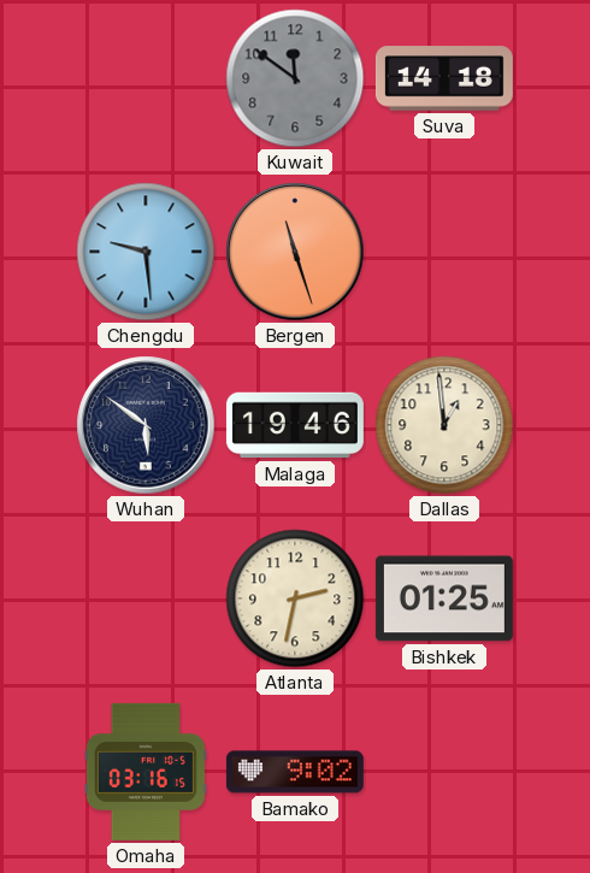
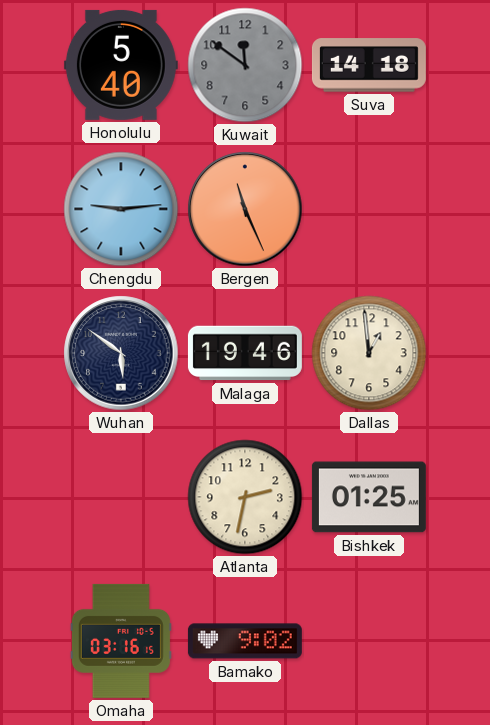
Honolulu: none -> 5:40 (121, 65)
Chengdu: 9:29 -> 9:14 (121, 209)
Bergen: 11:27 -> 11:26 (245, 209)
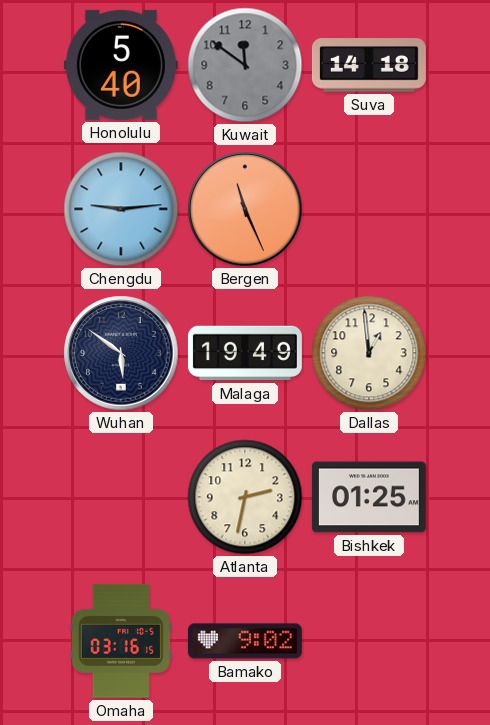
Malaga: 19:46 -> 19:49 (245, 353)
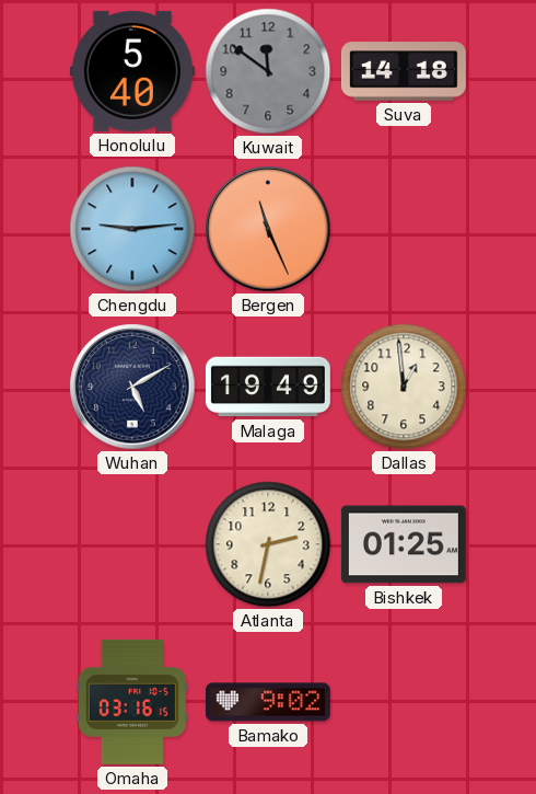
Wuhan: 5:51 -> 5:10 (132, 387)
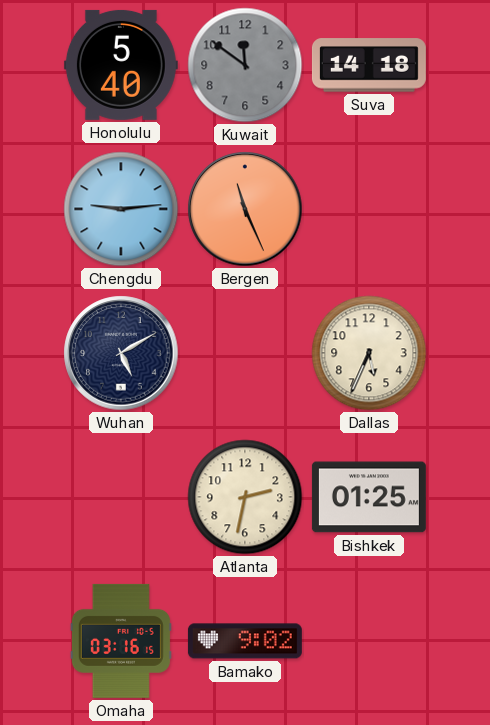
Malaga: 19:49 -> none (268, 387)
Dallas: 12:59 -> 5:34 (369, 353)
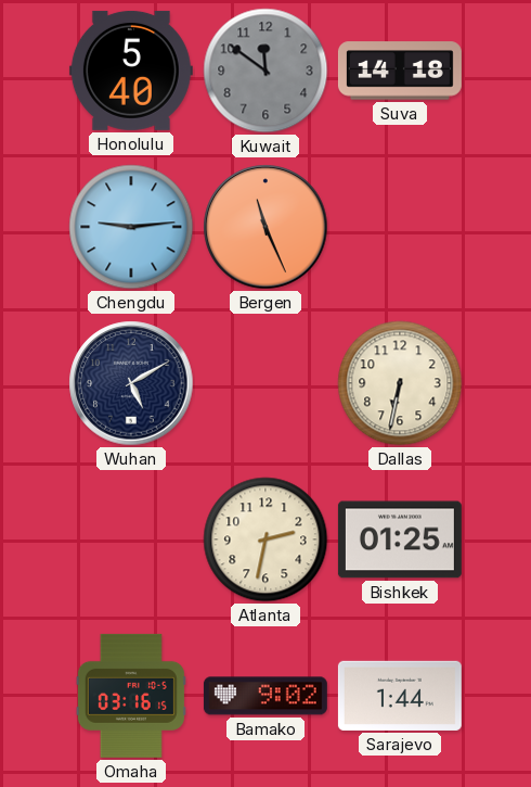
Dallas: 5:34 -> 6:32 (400, 383)
Sarajevo: none -> 1:44 (400, 696)
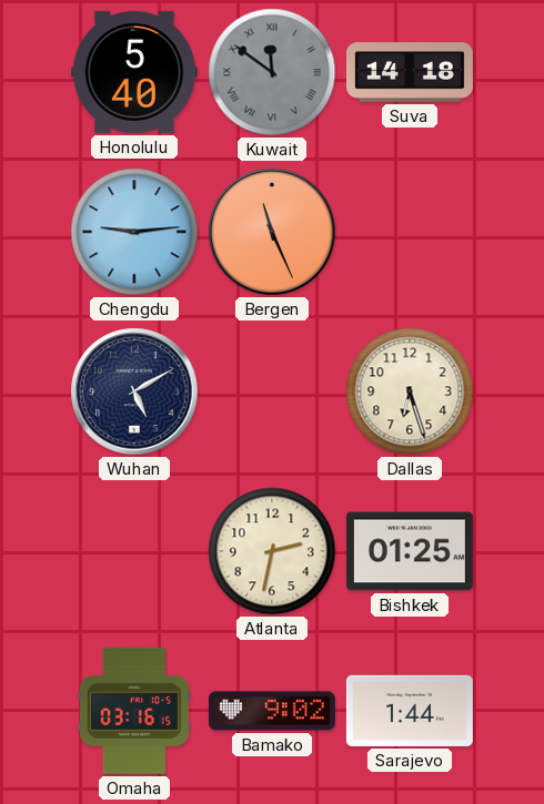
Kuwait numerals: Arabic -> Roman (272, 72)
Dallas: 6:32 -> 6:27 (410, 391)
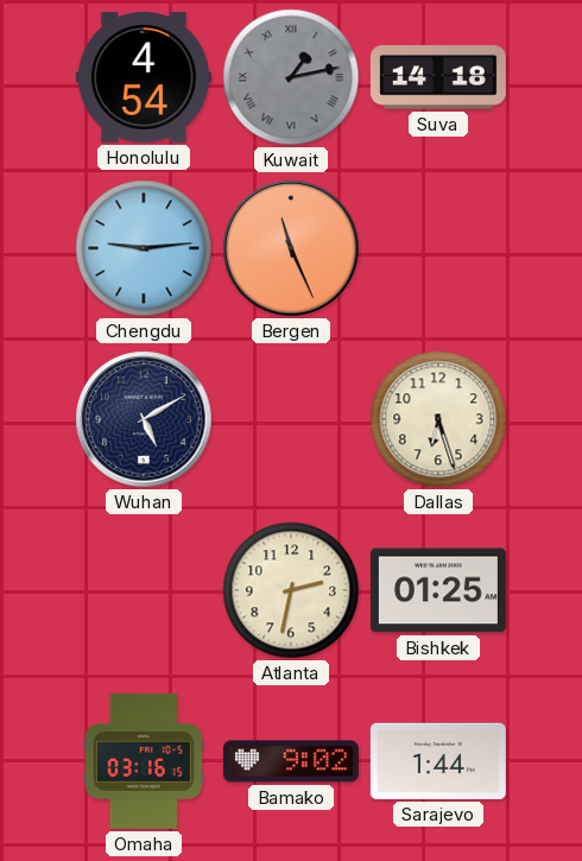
Honolulu: 5:40 -> 4:54 (144, 77)
Kuwait: 11:51 -> 1:13 (291, 77)
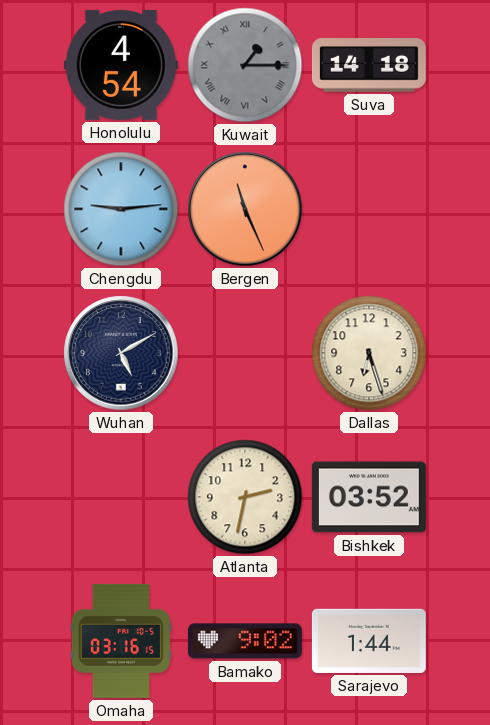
Kuwait: 1:13 -> 1:15 (245, 65)
Bishkek: 01:25 -> 03:52 (369, 497)
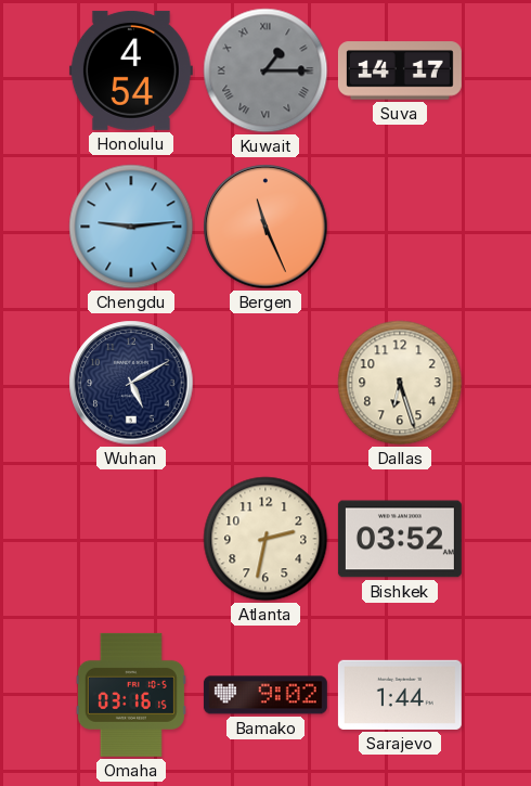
Suva: 14:18 -> 14:17 (400, 70)
